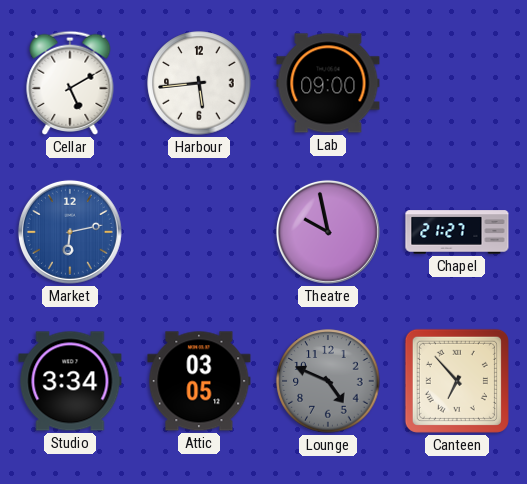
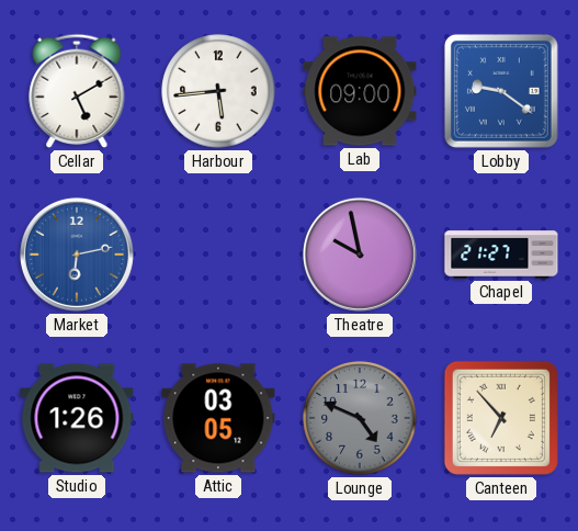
Lobby: none -> 9:21 (501, 91)
Studio: 3:34 -> 1:26 (77, 418)
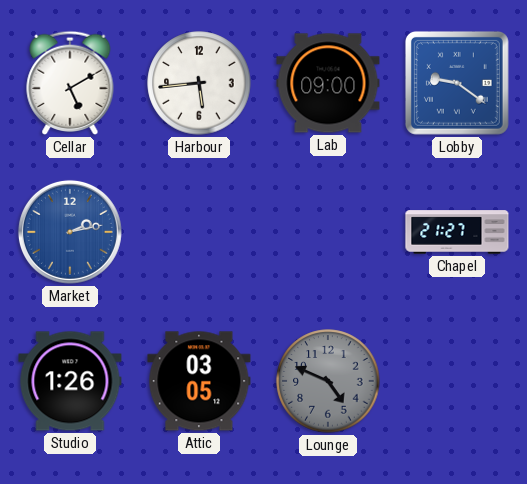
Market: 6:13 -> 2:13 (70, 232)
Theatre: 9:58 -> none (360, 255)
Canteen: 6:53 -> none (501, 418)
